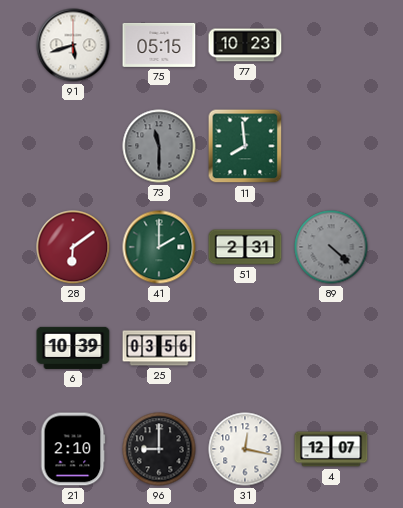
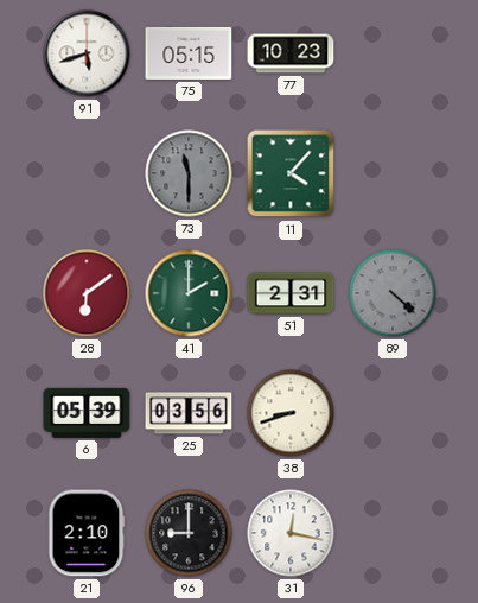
11: 7:59 -> 4:07 (291, 173)
6: 10:39 -> 05:39 (87, 413)
38: none -> 8:42 (291, 413)
4: 12:07 -> none (331, 449)
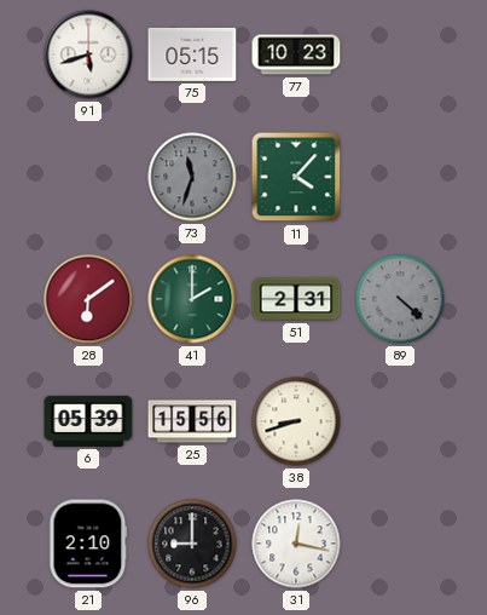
73: 11:30 -> 11:33 (192, 177)
25: 03:56 -> 15:56 (192, 421)
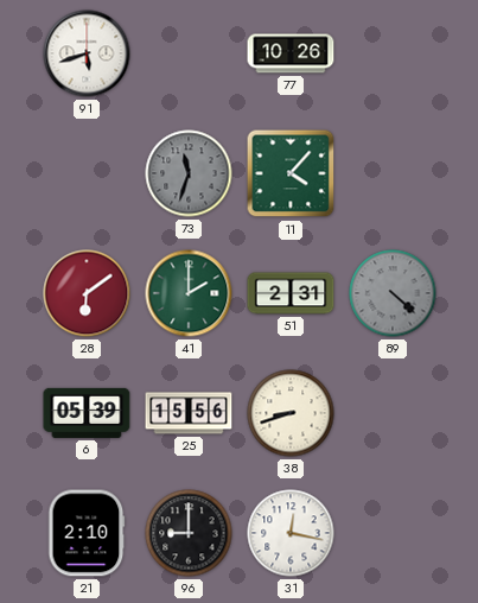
75: 05:15 -> none (192, 54)
77: 10:23 -> 10:26 (291, 53)
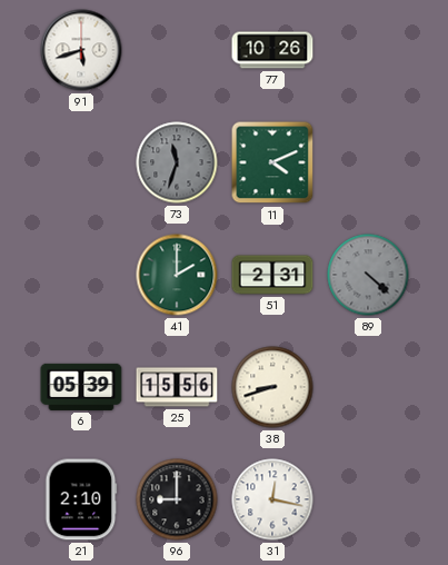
11: 4:07 -> 4:11 (272, 162)
28: 6:09 -> none (87, 293)
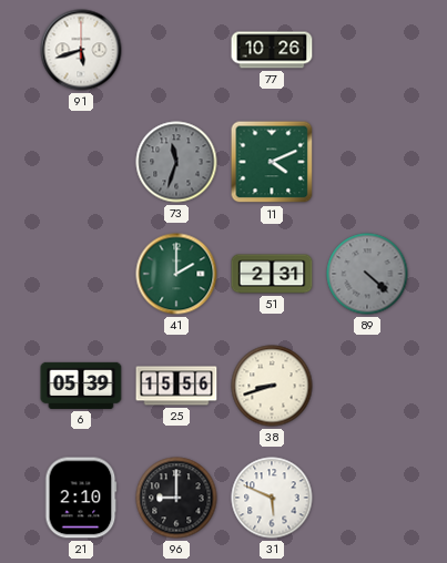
31: 12:17 -> 5:49 (272, 498)
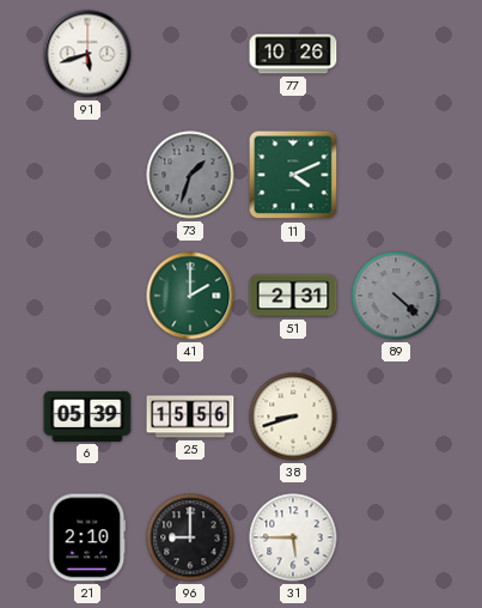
73: 11:33 -> 1:33 (190, 175)
31: 5:49 -> 5:45 (293, 537)
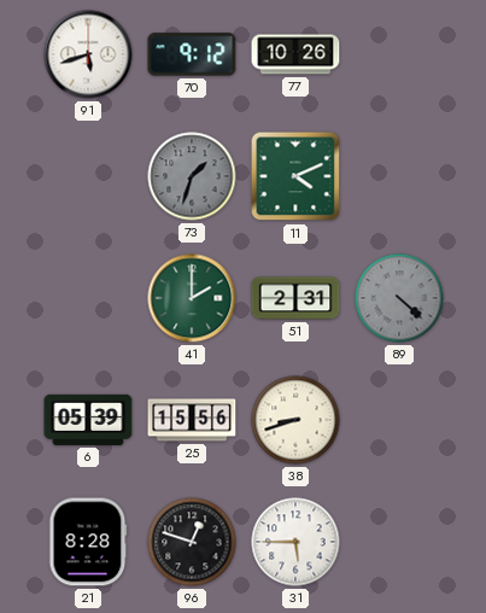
70: none -> 9:12 (192, 54)
21: 2:10 -> 8:28 (88, 542)
96: 9:00 -> 12:48 (192, 542)
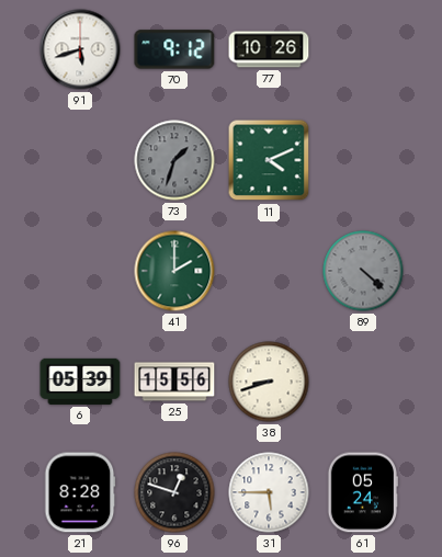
51: 2:31 -> none (295, 298)
61: none -> 05:24 (363, 492)
